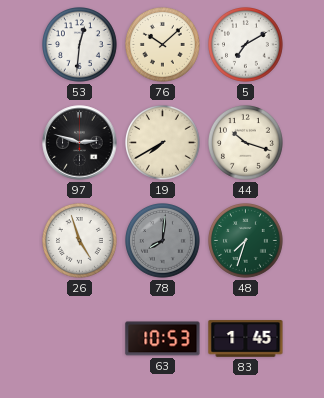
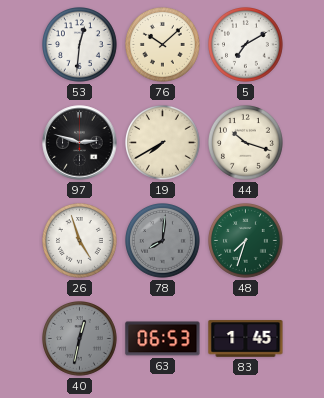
40: none -> 12:32 (80, 339)
63: 10:53 -> 06:53 (163, 339)
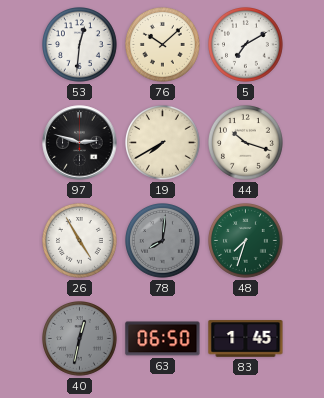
26: 4:57 -> 4:55 (80, 241)
63: 06:53 -> 06:50 (163, 339)
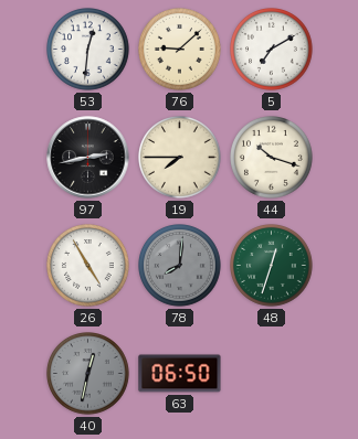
76: 10:08 -> 9:08 (180, 50)
97: 2:48 -> 2:43 (88, 158)
19: 7:40 -> 7:45 (180, 158)
48: 7:33 -> 12:33 (272, 266)
83: 1:45 -> none (246, 339)
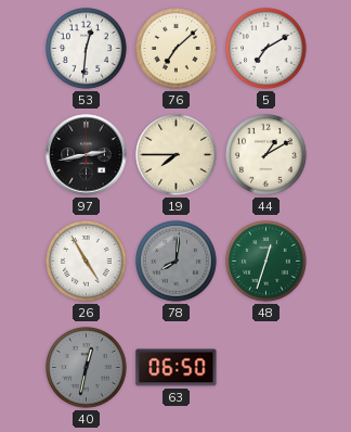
76: 9:08 -> 7:08 (177, 49)
44: 10:18 -> 1:10 (266, 155)
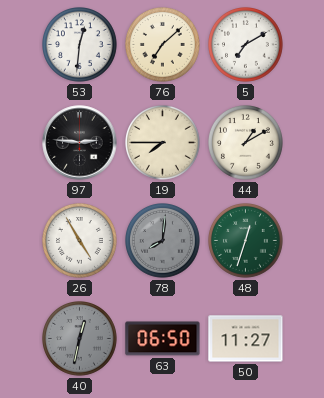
97: 2:43 -> 2:46 (80, 143)
50: none -> 11:27 (246, 339)
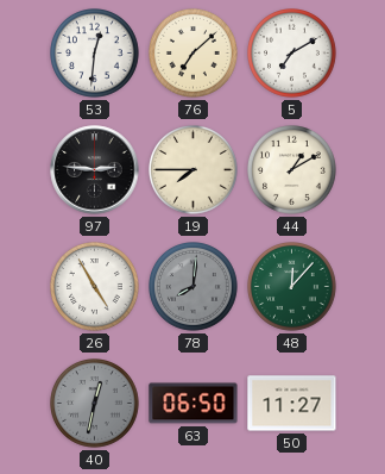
48: 12:33 -> 12:07 (292, 287)
